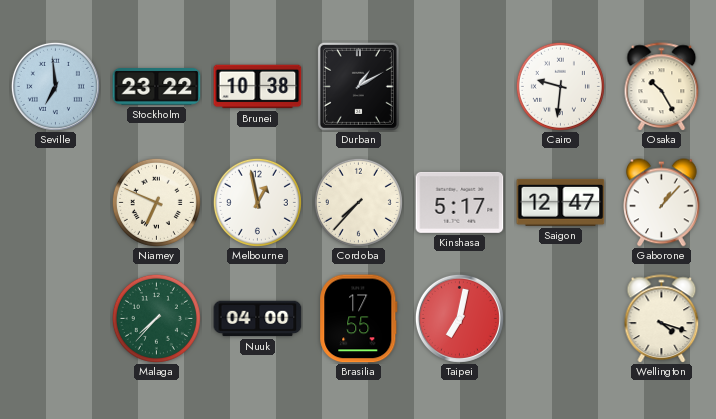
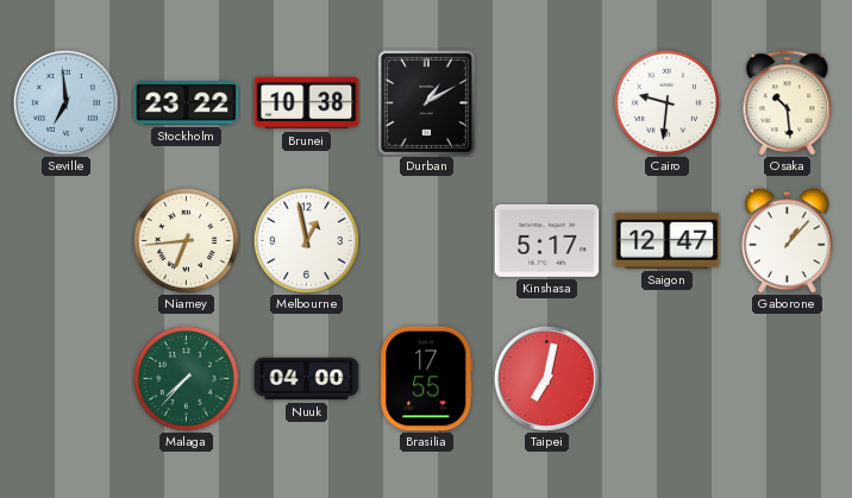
Osaka: 10:25 -> 10:29 (788, 102)
Niamey: 6:49 -> 6:44 (186, 240)
Cordoba: 7:37 -> none (358, 202)
Wellington: 4:18 -> none (662, 318)
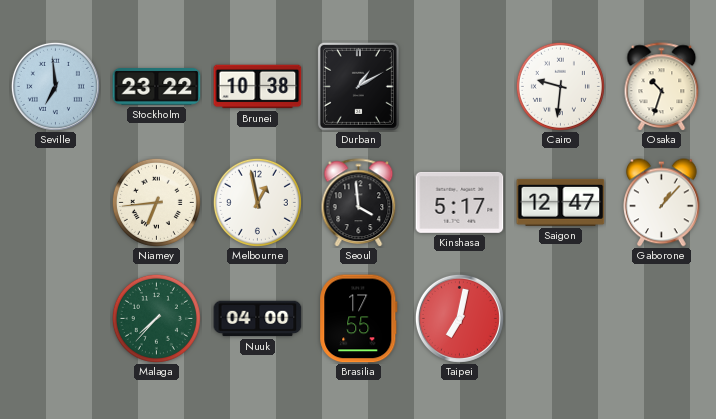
Osaka: 10:29 -> 10:33 (662, 86)
Seoul: none -> 3:59 (359, 202)
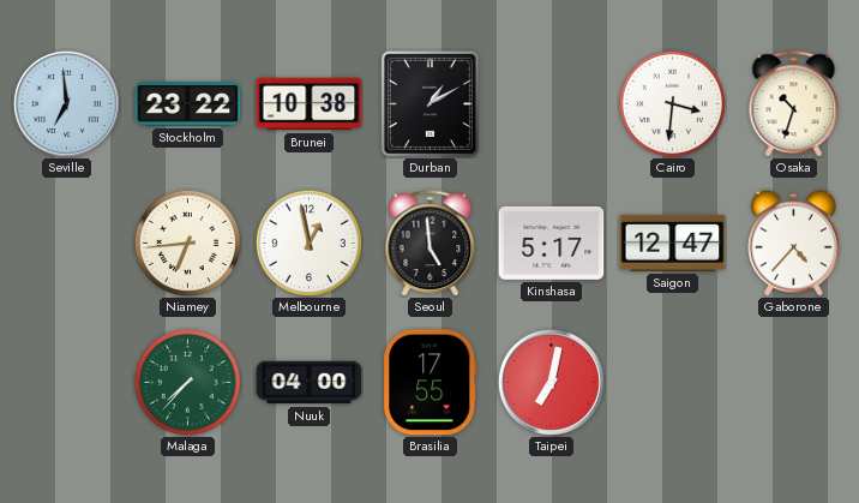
Cairo: 9:31 -> 3:31 (672, 103)
Seoul: 3:59 -> 4:59 (431, 242)
Gaborone: 1:07 -> 4:37 (794, 244)
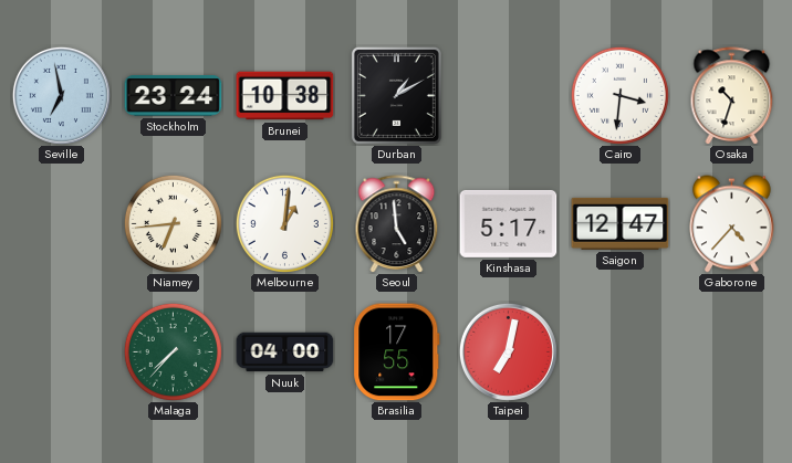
Seville: 6:59 -> 6:58 (61, 95)
Stockholm: 23:22 -> 23:24 (174, 96)
Melbourne: 12:58 -> 1:01 (284, 223)
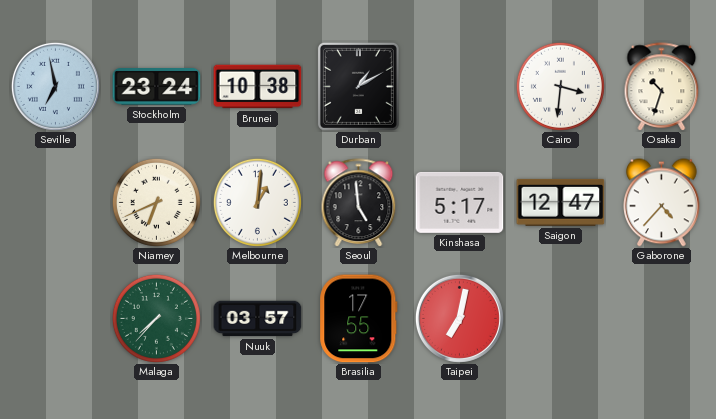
Niamey: 6:44 -> 6:41 (156, 202)
Nuuk: 04:00 -> 03:57 (258, 319)
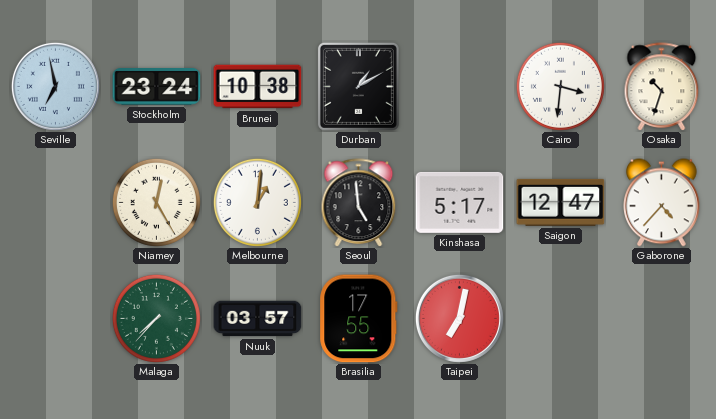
Niamey: 6:41 -> 12:25 (156, 202)
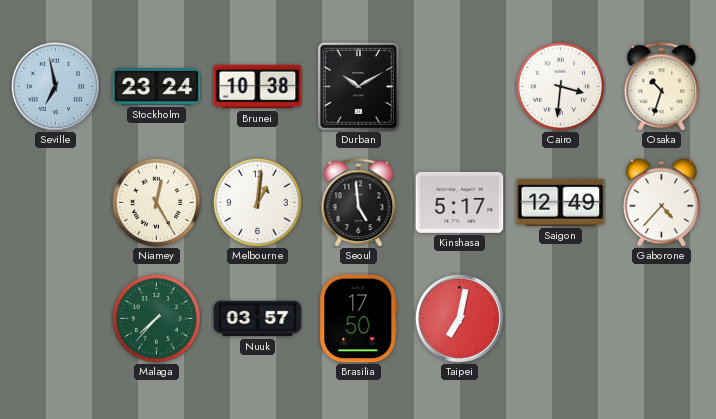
Durban: 1:10 -> 10:10 (358, 86)
Saigon: 12:47 -> 12:49 (561, 202)
Brasilia: 17:55 -> 17:50 (359, 319)
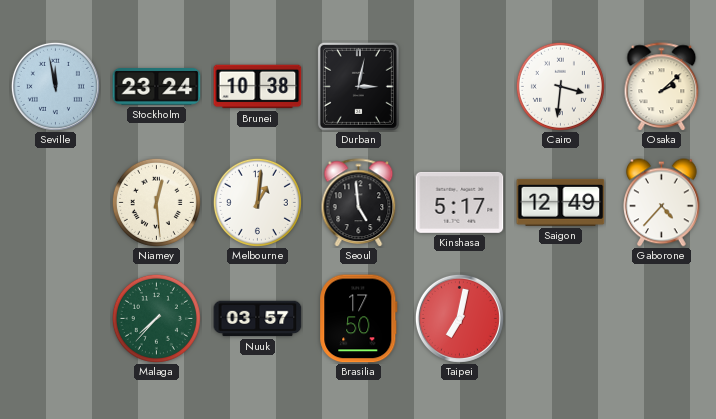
Seville: 6:58 -> 11:58 (55, 86)
Durban: 10:10 -> 3:02 (358, 86)
Osaka: 10:33 -> 2:08 (662, 86)
Niamey: 12:25 -> 12:29 (156, 202)
